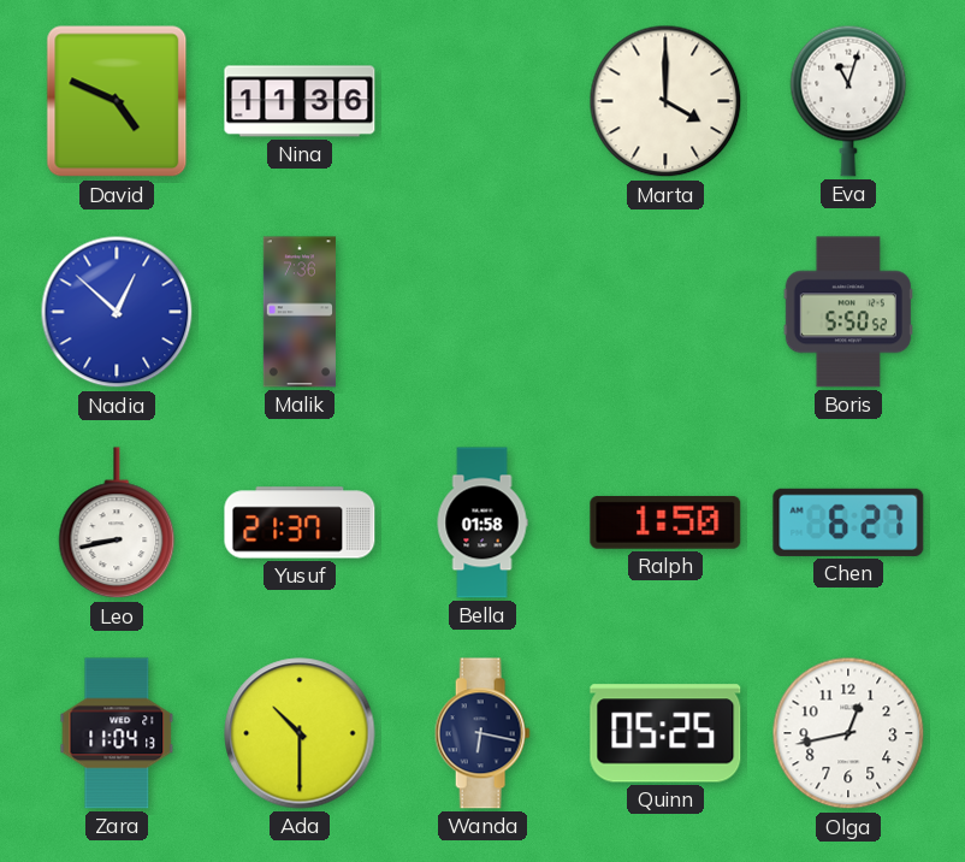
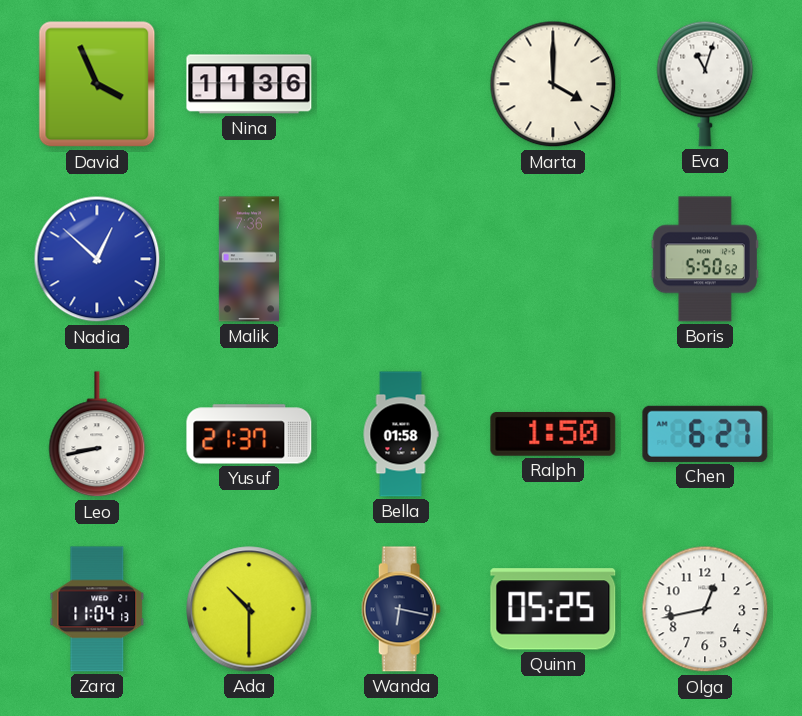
David: 4:49 -> 3:56 (97, 84)
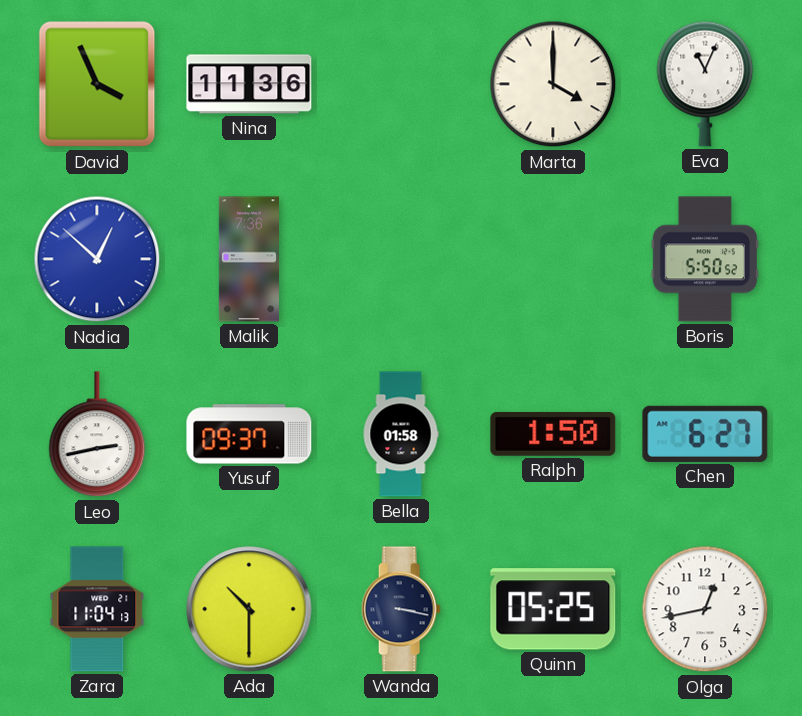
Eva: 11:03 -> 11:04 (705, 84)
Leo: 8:43 -> 2:43 (97, 435)
Yusuf: 21:37 -> 09:37 (249, 434)
Wanda: 6:17 -> 3:17 (401, 609)
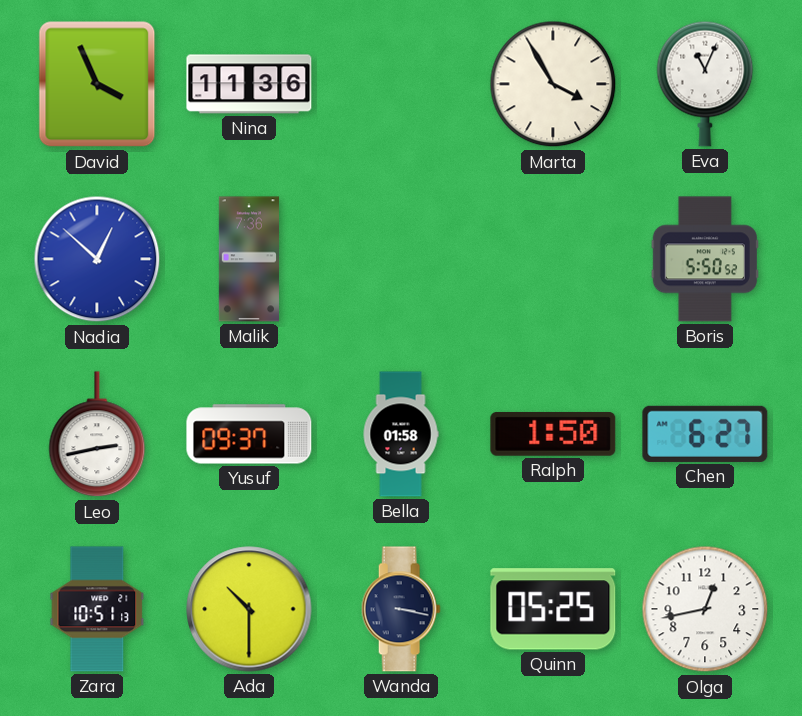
Marta: 4:00 -> 3:55 (553, 84)
Zara: 11:04 -> 10:51 (97, 609)
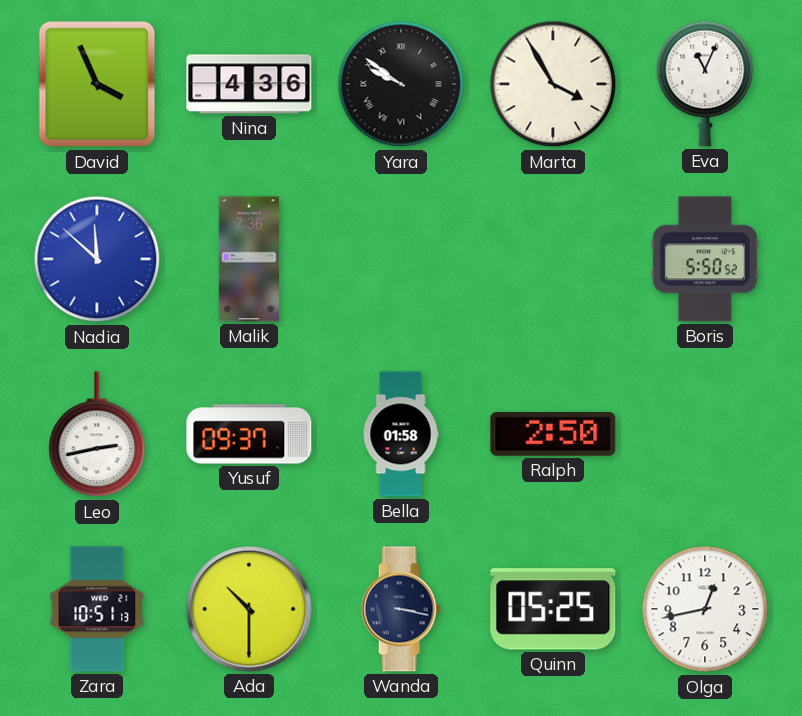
Nina: 11:36 -> 4:36 (249, 84)
Yara: none -> 9:51 (401, 84)
Nadia: 12:52 -> 11:52 (97, 259)
Ralph: 1:50 -> 2:50 (553, 434)
Chen: 6:27 -> none (705, 434)
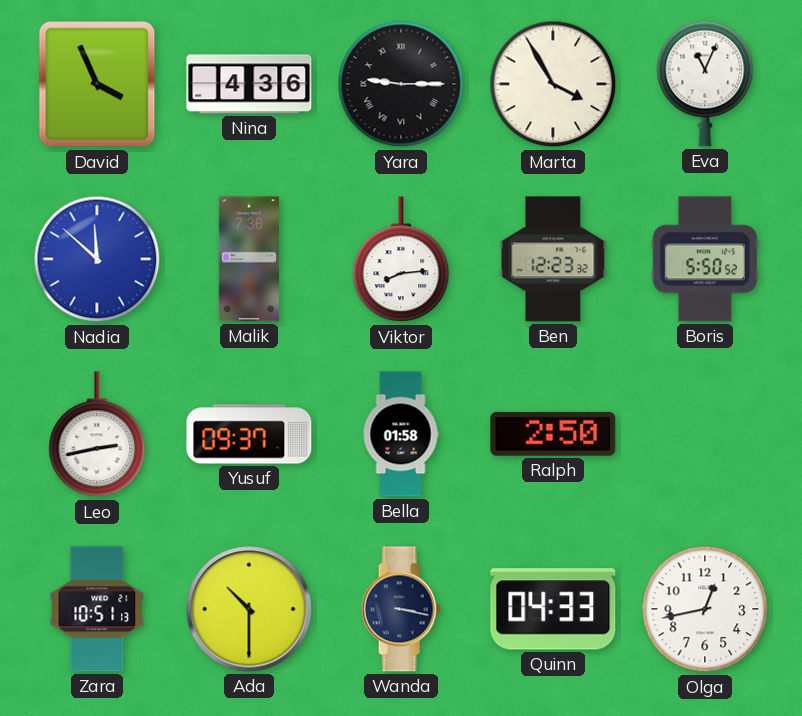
Yara: 9:51 -> 9:15 (401, 84)
Viktor: none -> 8:14 (401, 260)
Ben: none -> 12:23 (553, 259)
Quinn: 05:25 -> 04:33 (553, 609)
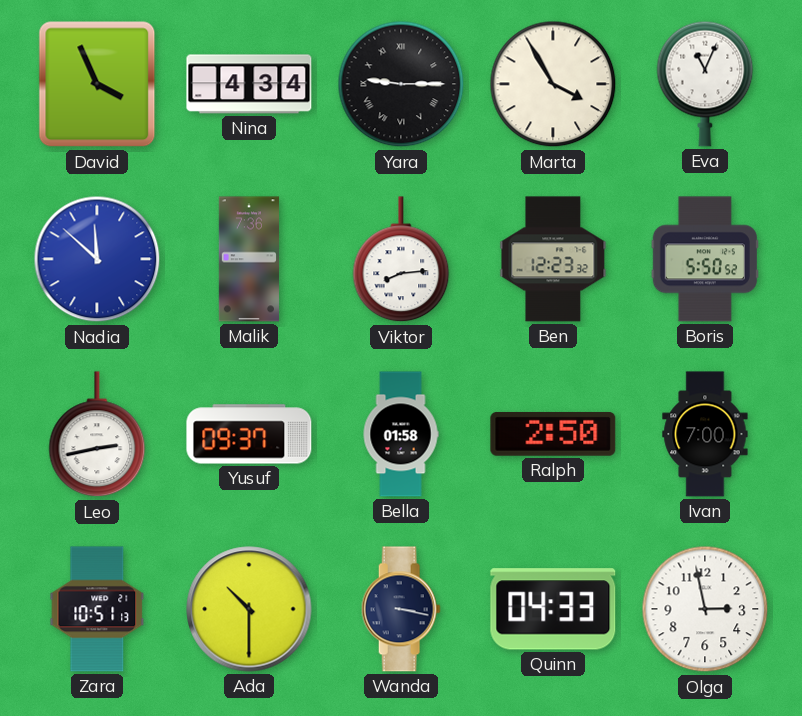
Nina: 4:36 -> 4:34 (249, 84)
Ivan: none -> 7:00 (705, 434)
Olga: 12:43 -> 2:58 (705, 609)
